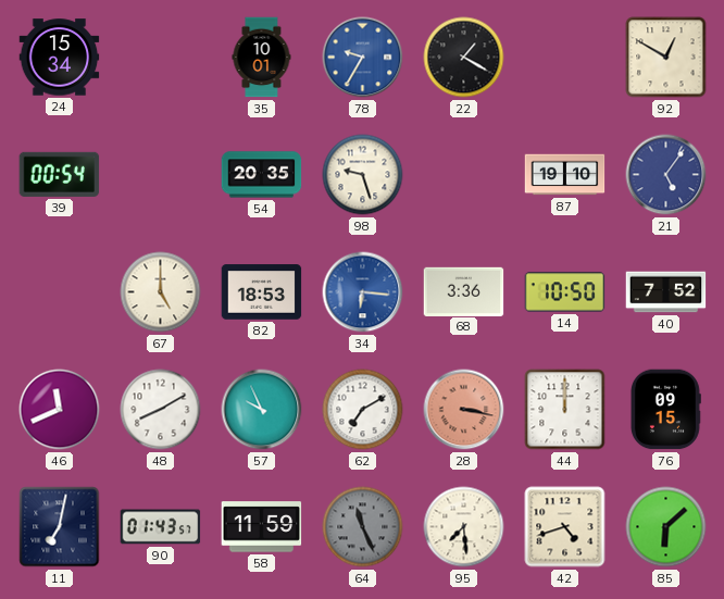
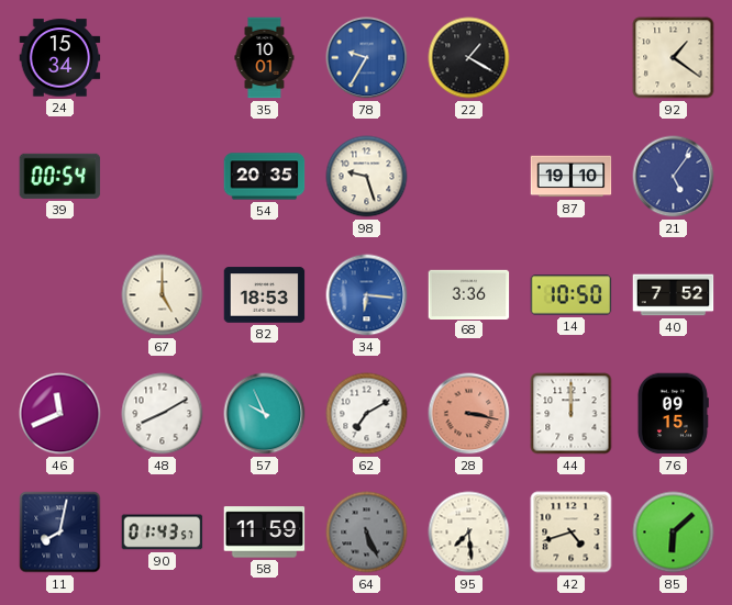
92: 12:50 -> 1:21 (674, 58)
11: 7:02 -> 8:02 (60, 533)
64: 11:26 -> 5:26 (367, 533)
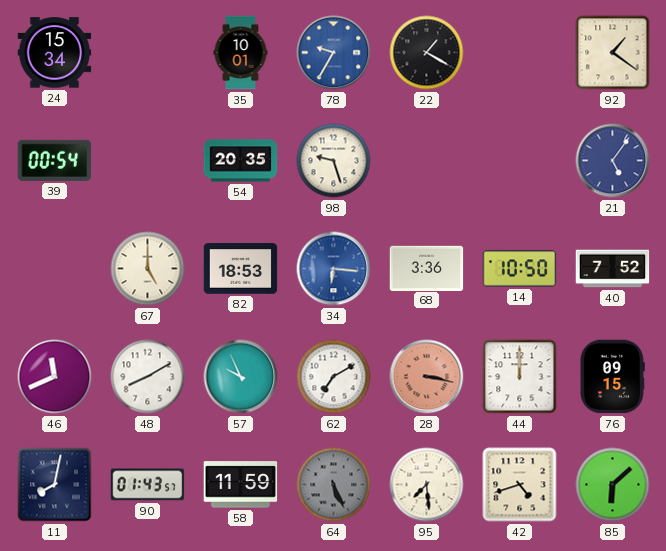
87: 19:10 -> none (572, 177)
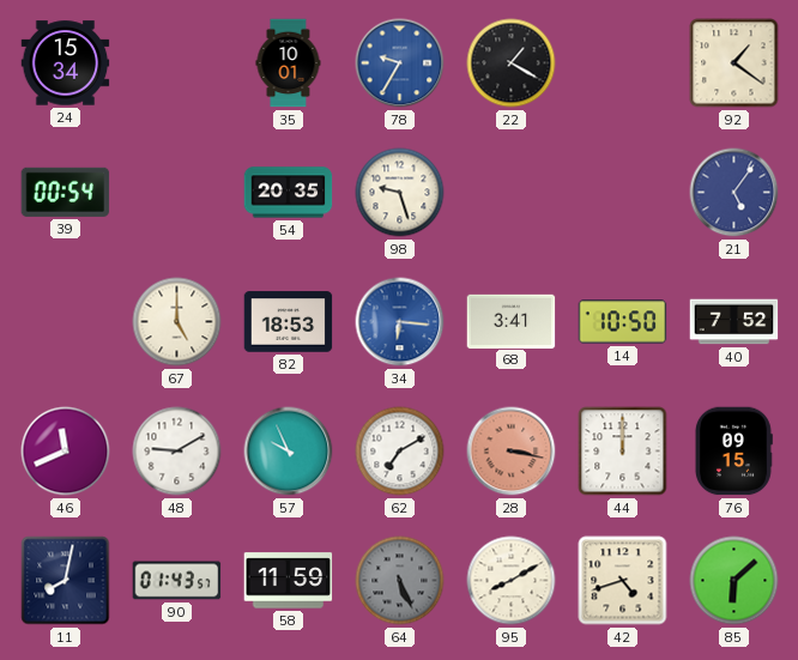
68: 3:36 -> 3:41 (512, 321)
48: 8:10 -> 9:10 (177, 452)
95: 7:29 -> 8:10 (512, 581)
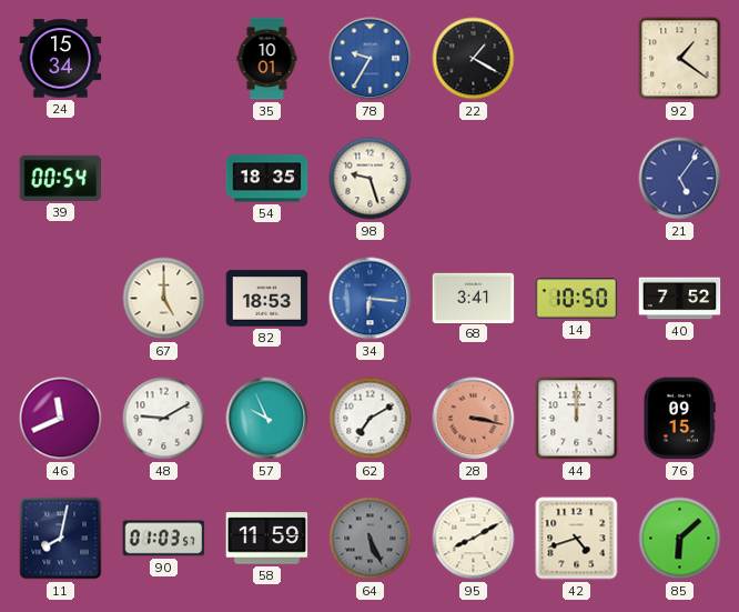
54: 20:35 -> 18:35 (267, 179)
90: 01:43 -> 01:03 (164, 539)
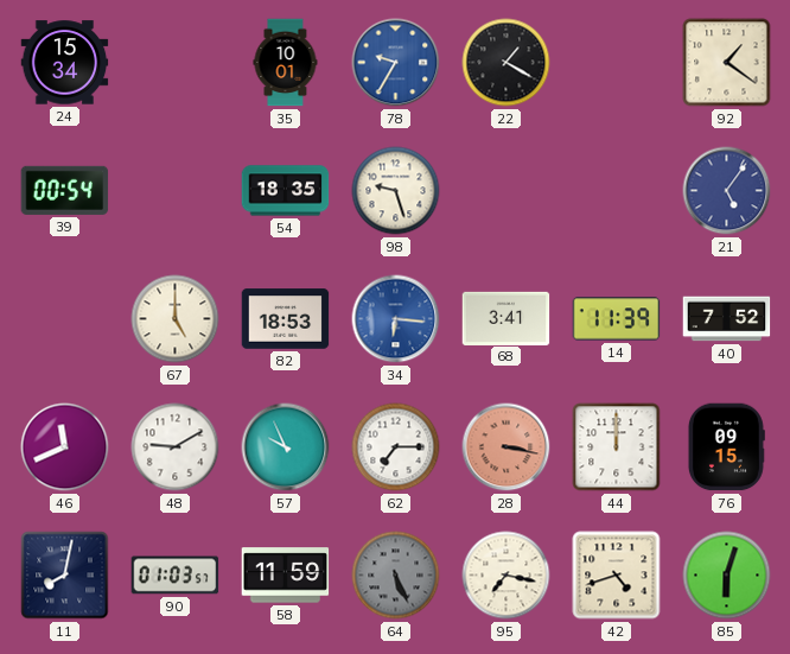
14: 10:50 -> 11:39 (617, 319)
62: 7:10 -> 7:15 (396, 447)
95: 8:10 -> 7:17 (507, 576)
85: 6:08 -> 6:03 (727, 576)
